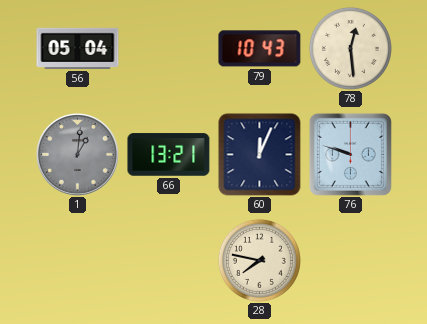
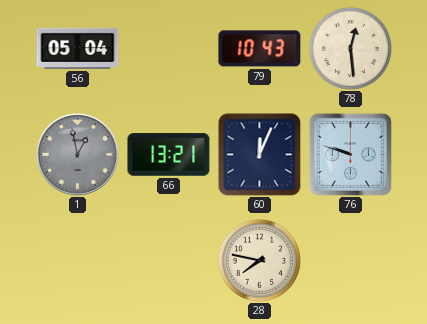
1: 1:01 -> 12:58 (77, 154)
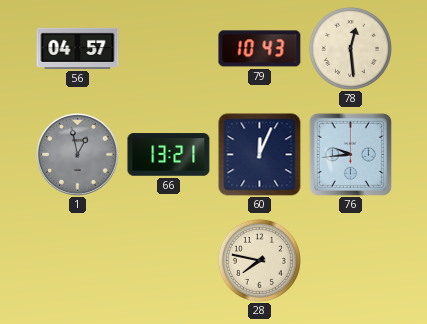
56: 05:04 -> 04:57 (78, 48)
76: 9:48 -> 9:44 (350, 154)
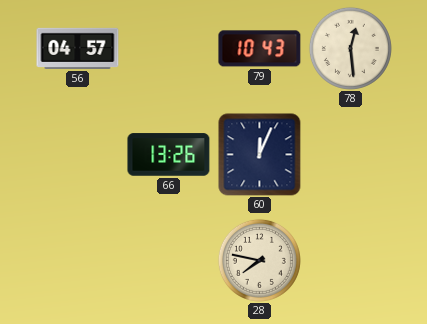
1: 12:58 -> none (77, 154)
66: 13:21 -> 13:26 (169, 155)
76: 9:44 -> none (350, 154)
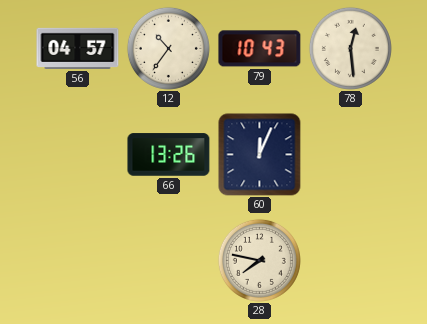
12: none -> 10:36 (168, 48)
